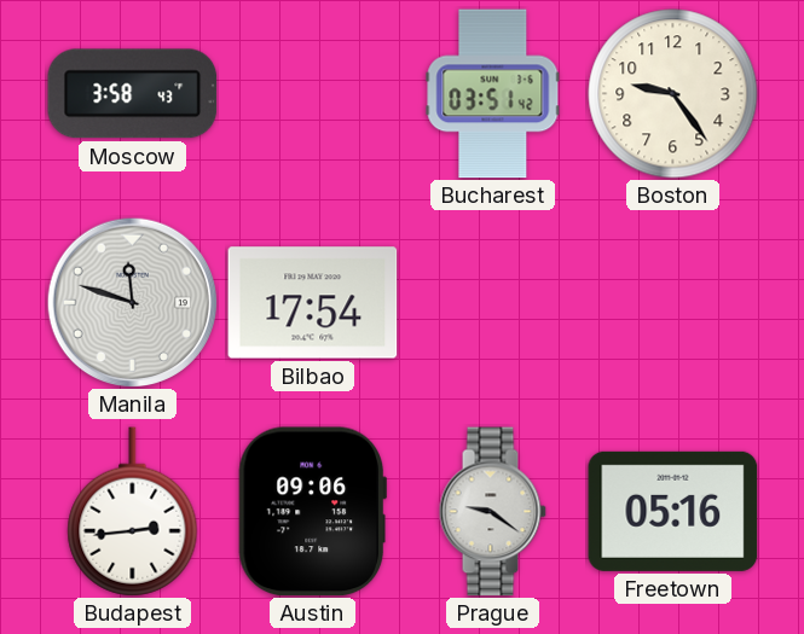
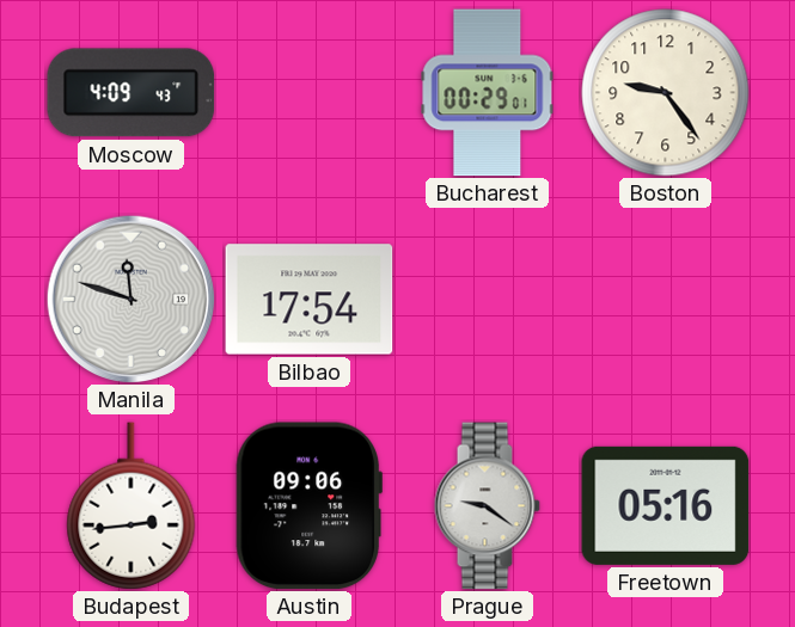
Moscow: 3:58 -> 4:09 (132, 93)
Bucharest: 03:51 -> 00:29 (488, 93)
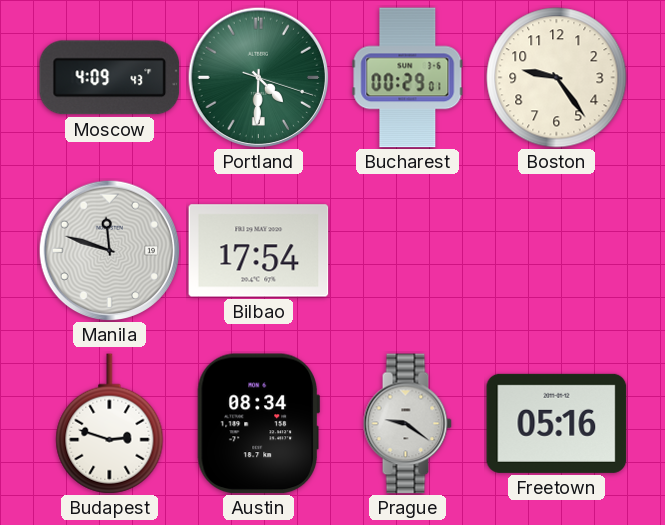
Portland: none -> 4:30 (258, 77)
Budapest: 2:44 -> 2:48 (110, 424)
Austin: 09:06 -> 08:34 (258, 424)
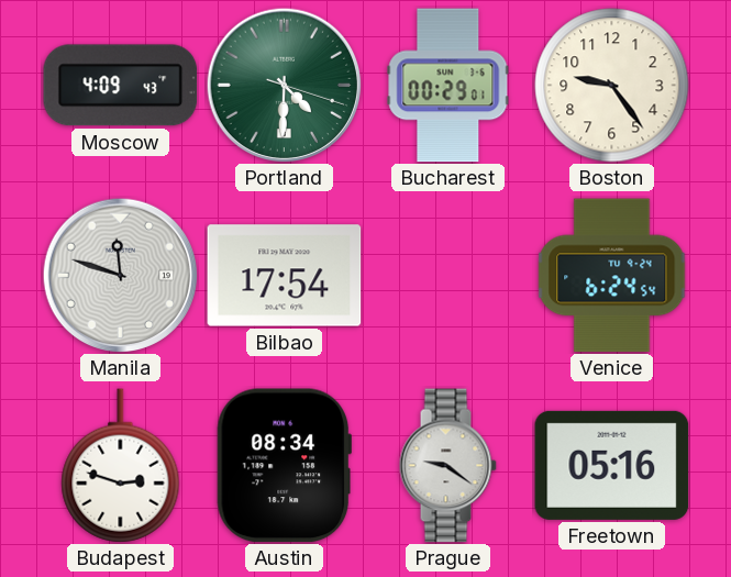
Venice: none -> 6:24 (612, 276)
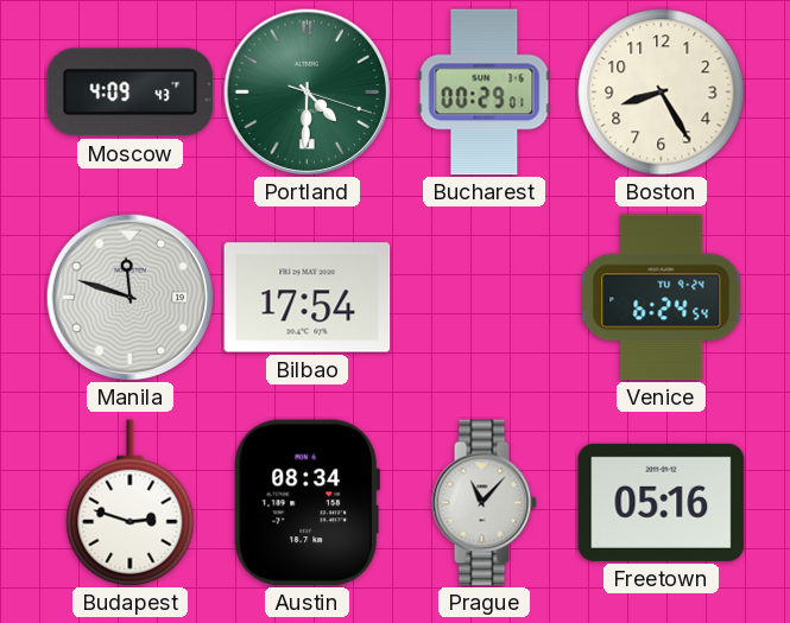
Boston: 9:24 -> 8:25 (662, 93)
Prague: 9:21 -> 11:07 (484, 503)
